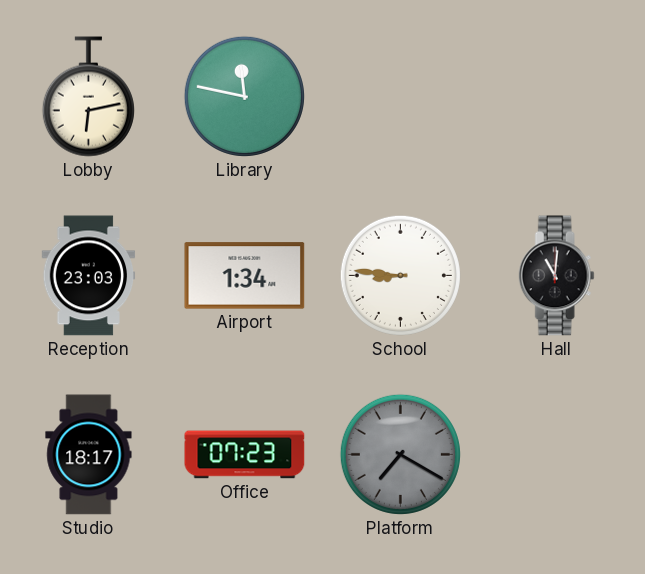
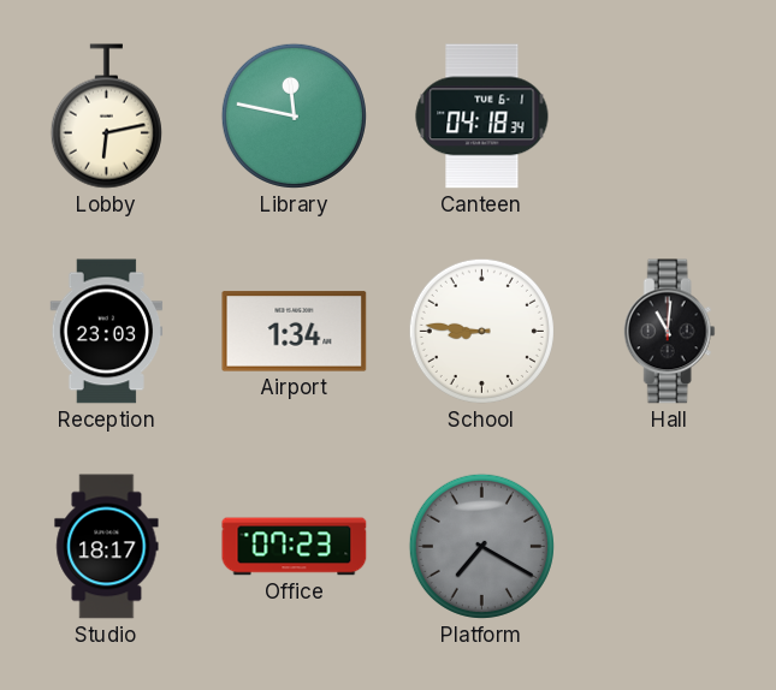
Canteen: none -> 04:18 (482, 117)
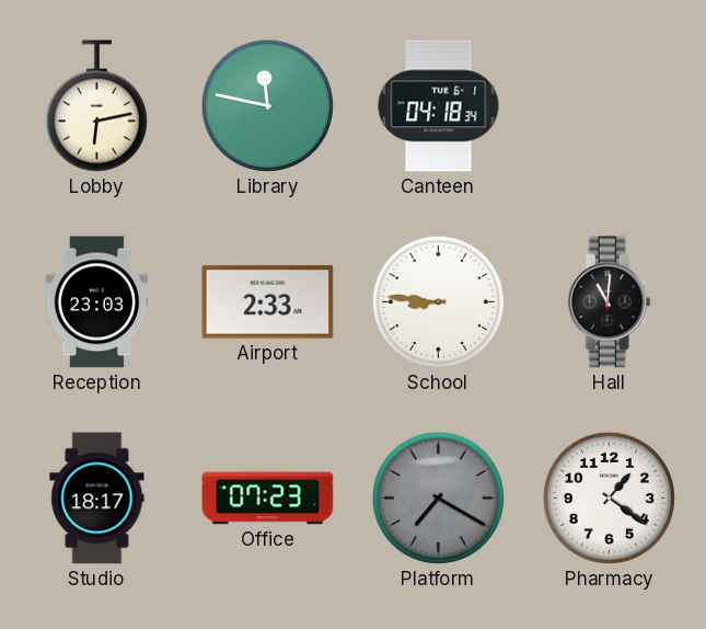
Airport: 1:34 -> 2:33 (268, 302)
Pharmacy: none -> 1:21 (609, 498)
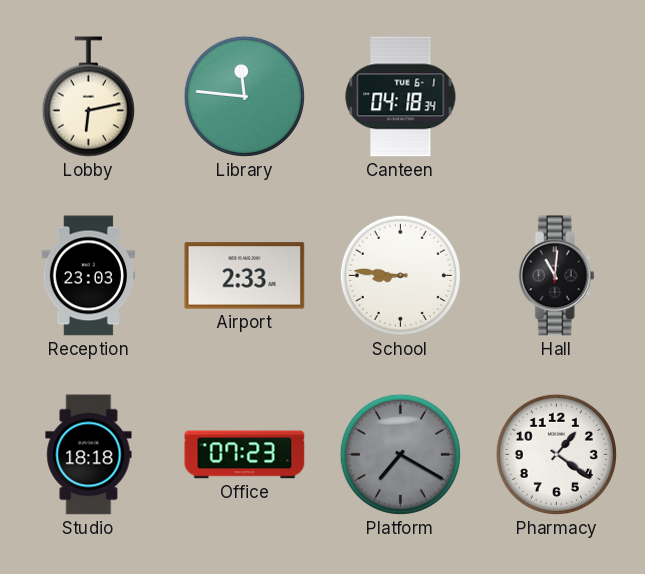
Library: 11:47 -> 11:46 (244, 96)
Studio: 18:17 -> 18:18 (89, 455)
